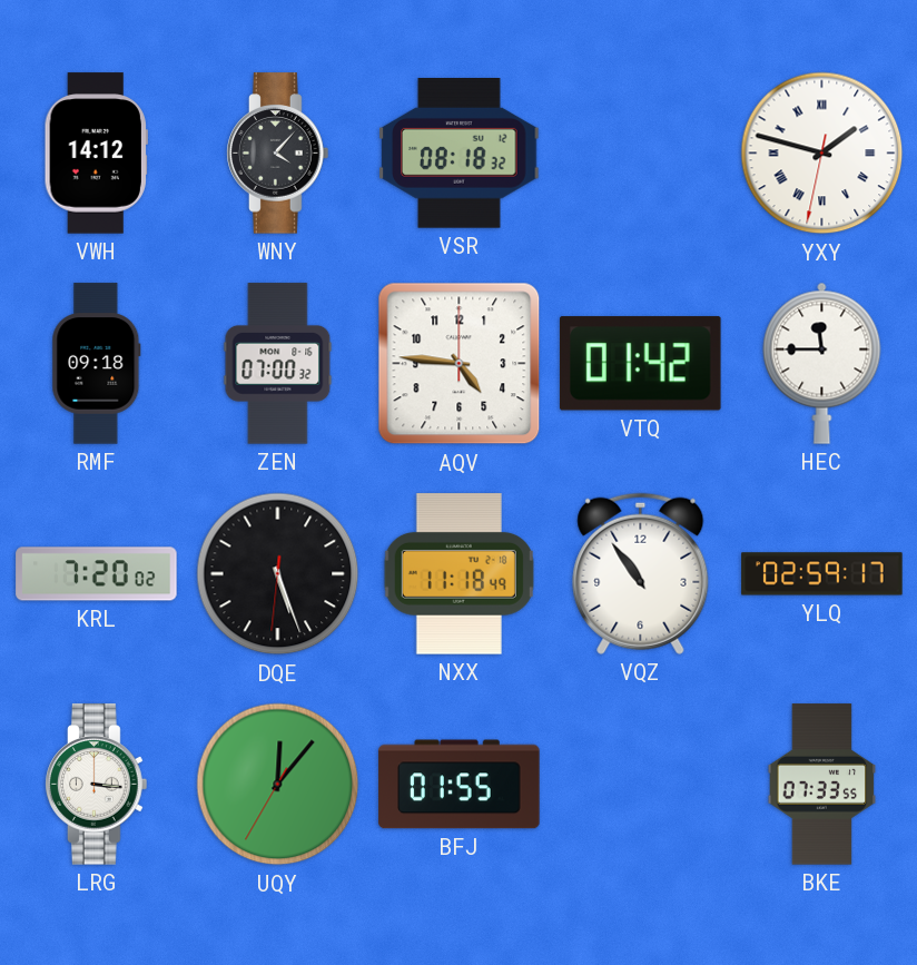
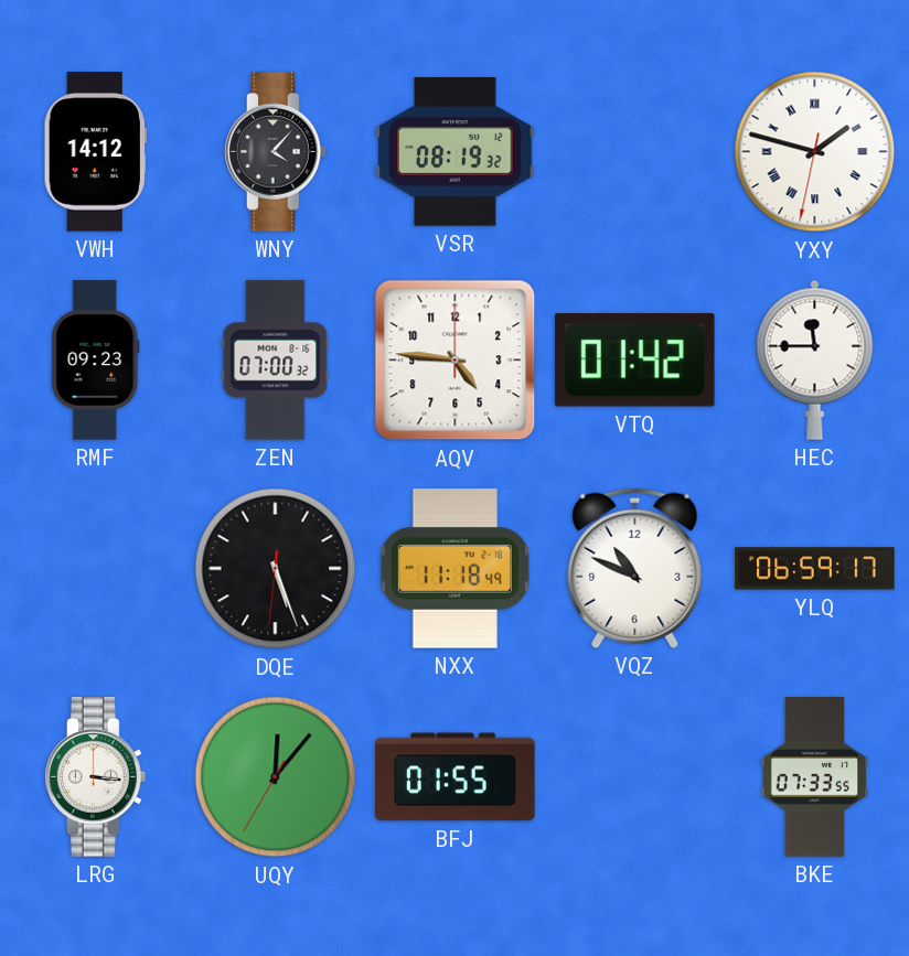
VSR: 08:18 -> 08:19 (456, 152)
RMF: 09:18 -> 09:23 (96, 361)
KRL: 7:20 -> none (97, 574)
VQZ: 10:54 -> 10:49 (635, 568)
YLQ: 02:59 -> 06:59 (815, 569)
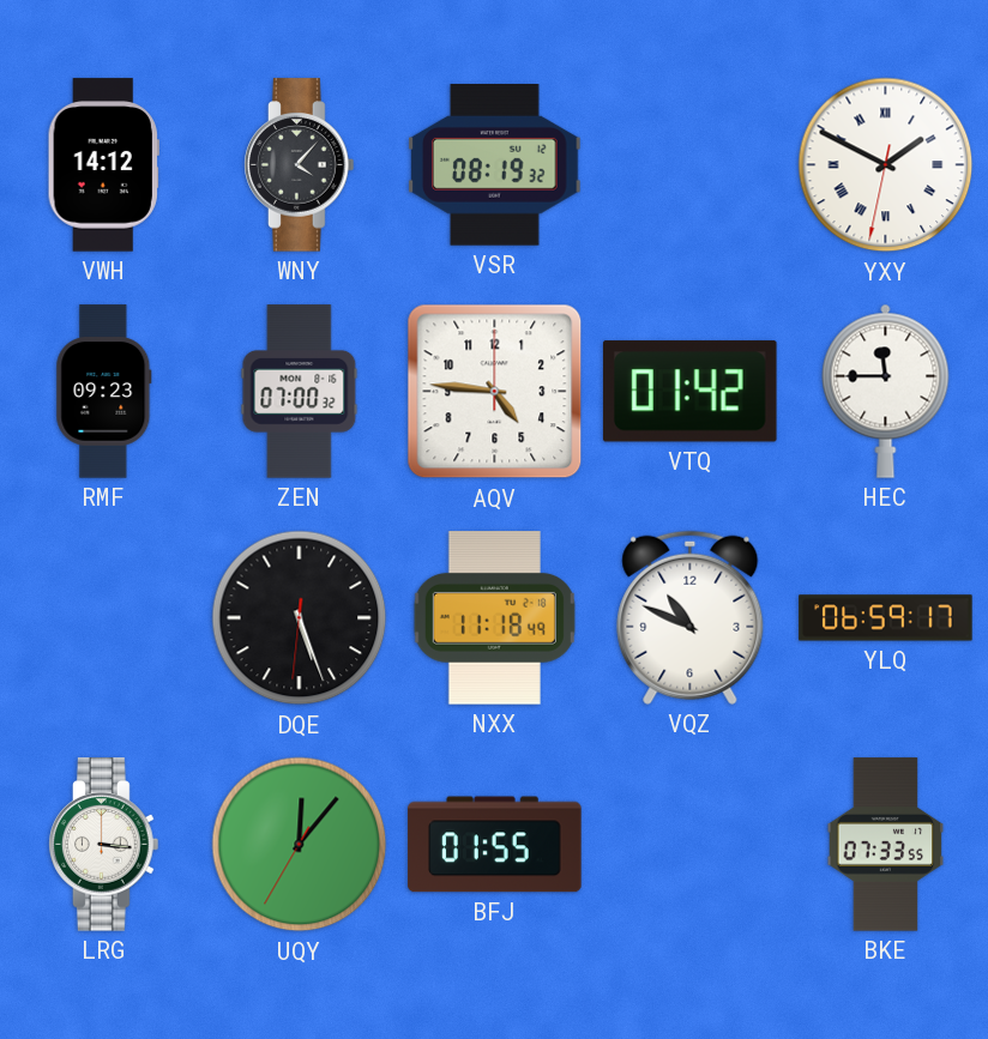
YXY: 1:47 -> 1:49 (886, 165)
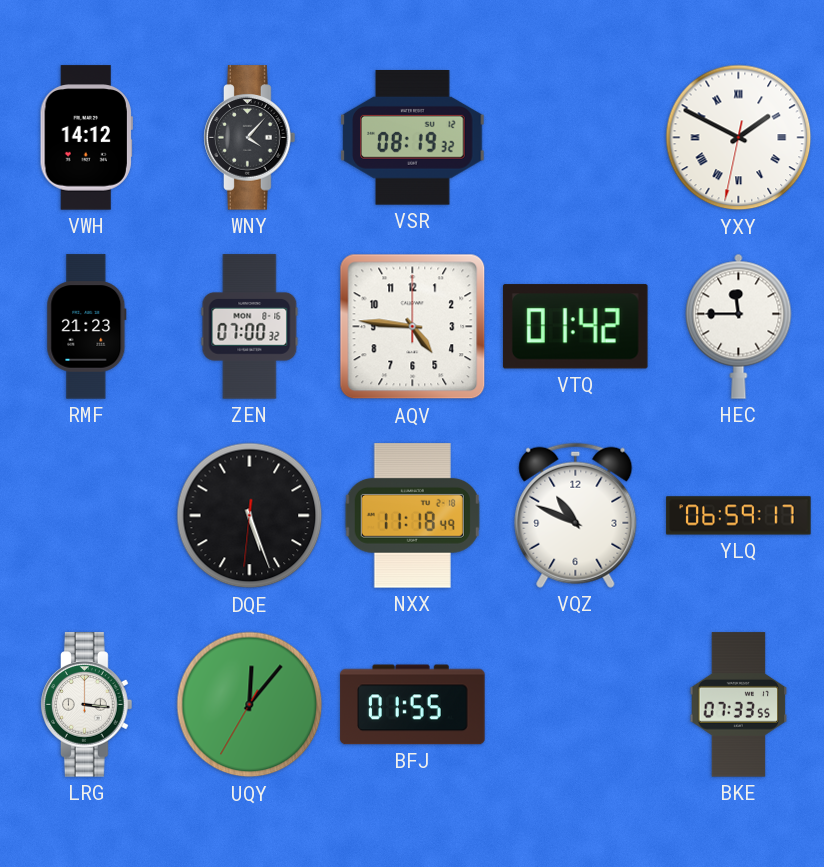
RMF: 09:23 -> 21:23 (87, 327)
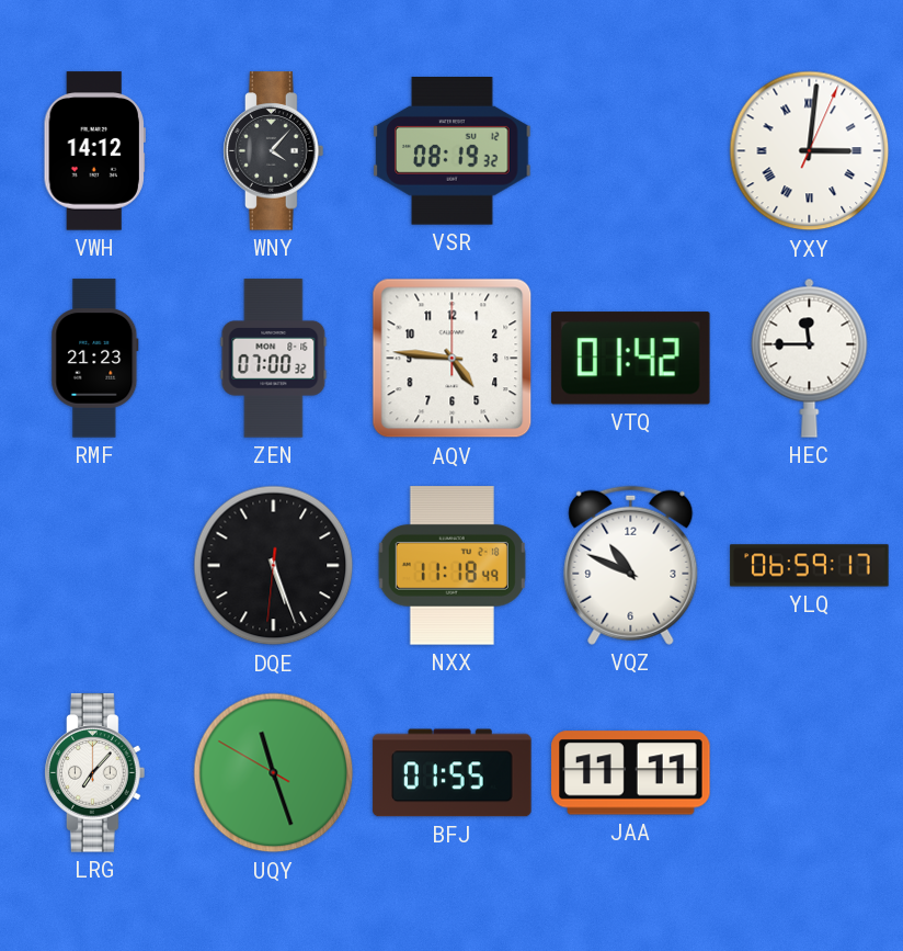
YXY: 1:49 -> 3:01 (810, 151)
LRG: 3:16 -> 7:07 (95, 773)
UQY: 12:06 -> 11:26 (274, 773)
JAA: none -> 11:11 (631, 773)
BKE: 07:33 -> none (739, 705)
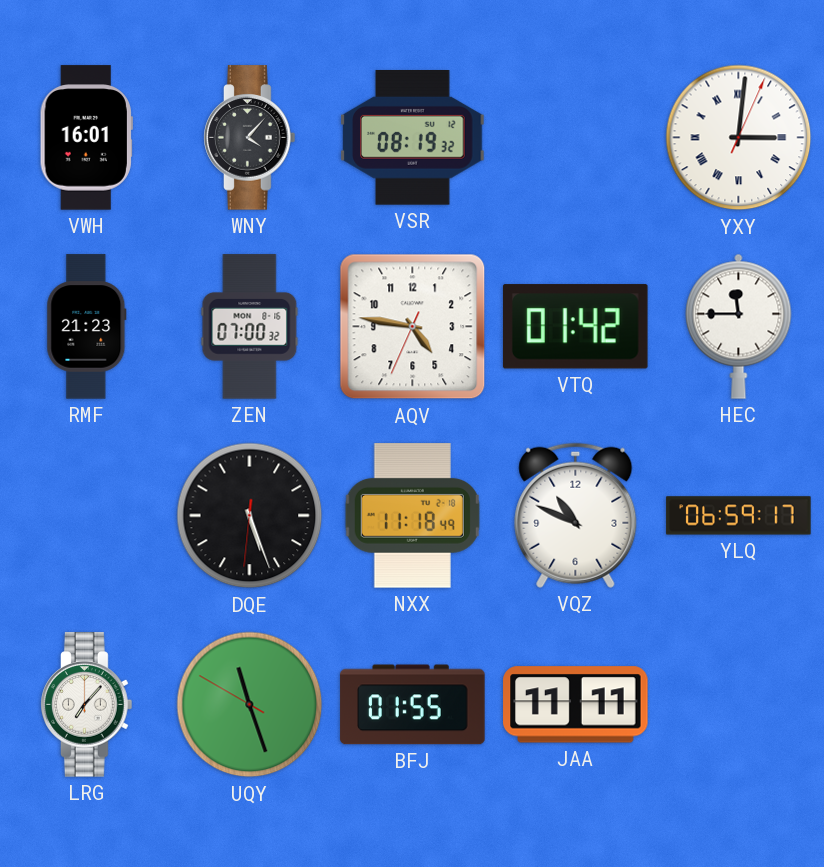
VWH: 14:12 -> 16:01 (86, 138)
AQV: 4:46:00 -> 4:46:34 (413, 327)
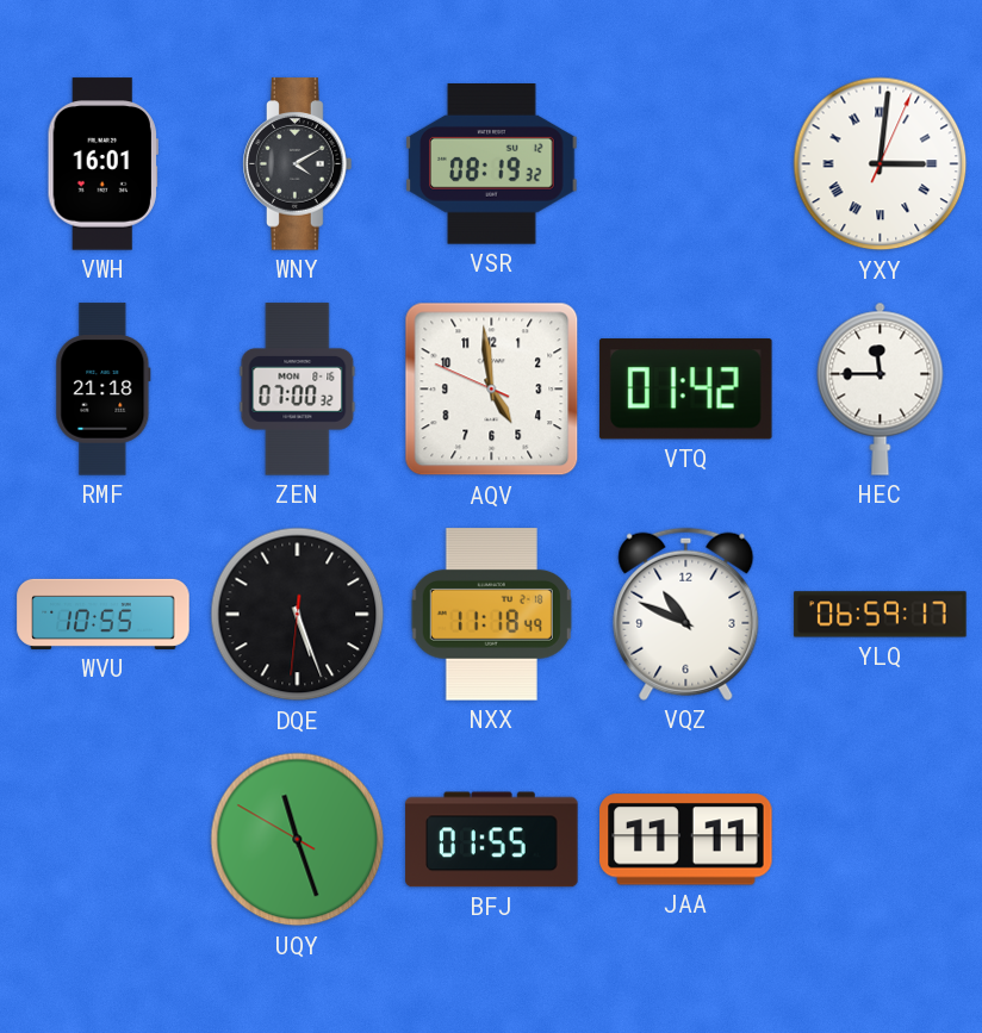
WNY: 4:07 -> 4:10 (298, 164)
RMF: 21:23 -> 21:18 (104, 390)
AQV: 4:46 -> 4:58 (492, 390)
WVU: none -> 10:55 (104, 614)
LRG: 7:07 -> none (87, 705)
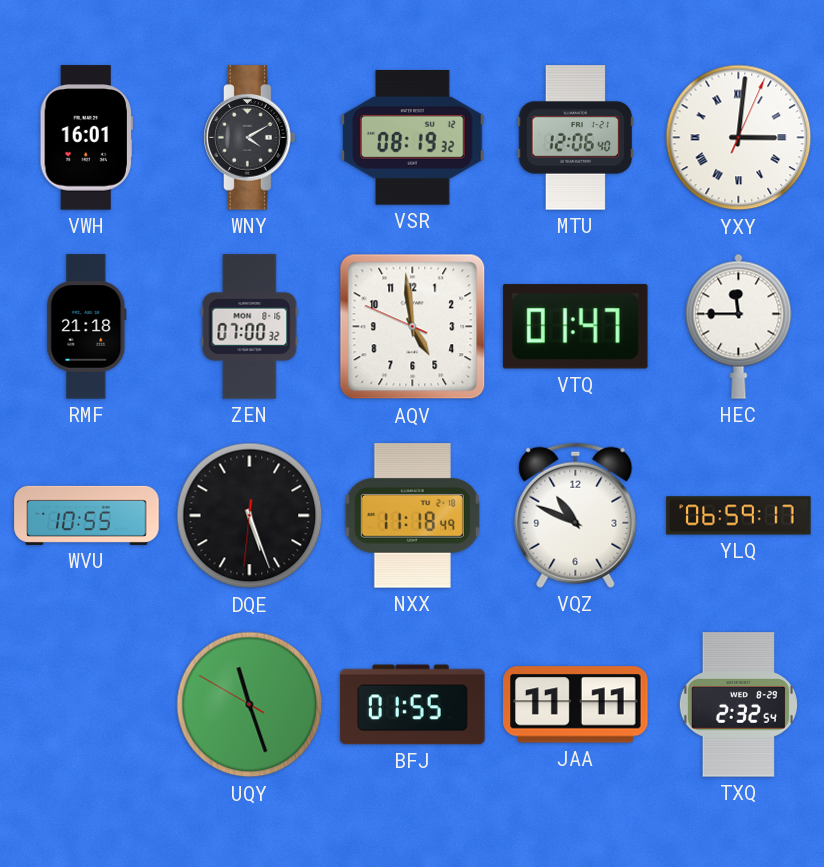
MTU: none -> 12:06 (576, 138)
VTQ: 01:42 -> 01:47 (575, 327)
TXQ: none -> 2:32 (738, 705)
